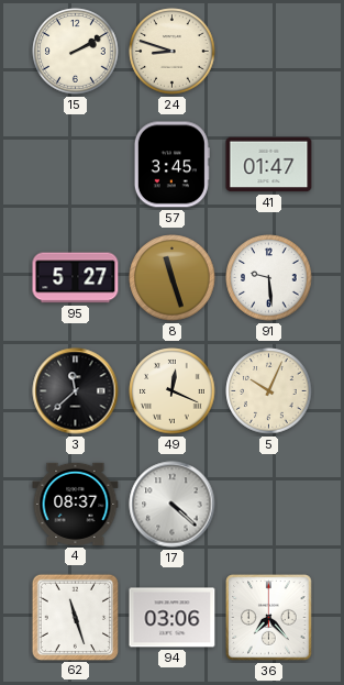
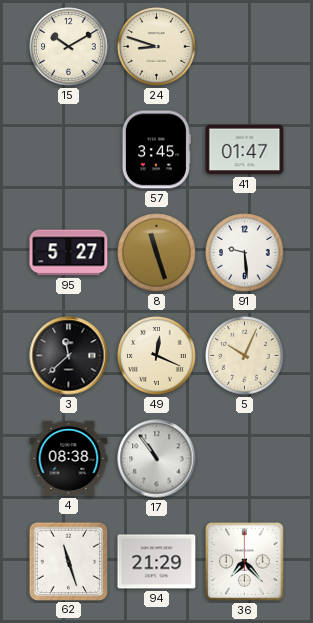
15: 2:10 -> 10:10 (69, 47)
4: 08:37 -> 08:38 (69, 458)
17: 4:22 -> 10:54 (157, 459)
94: 03:06 -> 21:29 (157, 562)
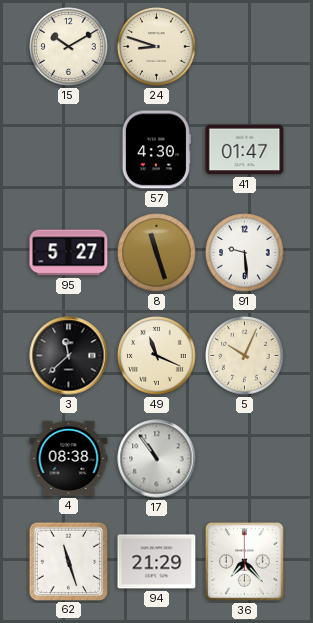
57: 3:45 -> 4:30 (156, 150)
49: 12:19 -> 11:19 (157, 356)
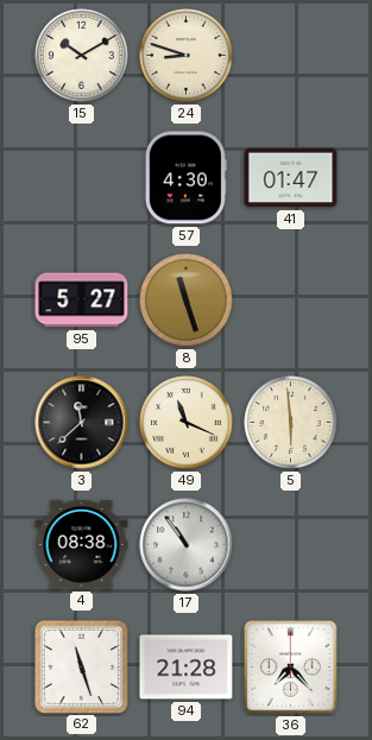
91: 9:29 -> none (245, 253)
5: 10:04 -> 5:59 (291, 423)
94: 21:29 -> 21:28 (187, 668)
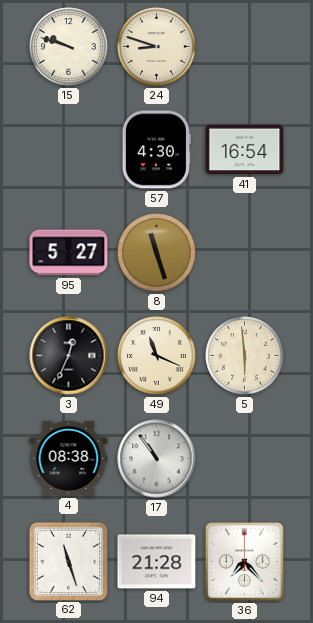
15: 10:10 -> 9:48 (69, 47)
41: 01:47 -> 16:54 (245, 150)
3: 11:38 -> 12:34 (69, 356)
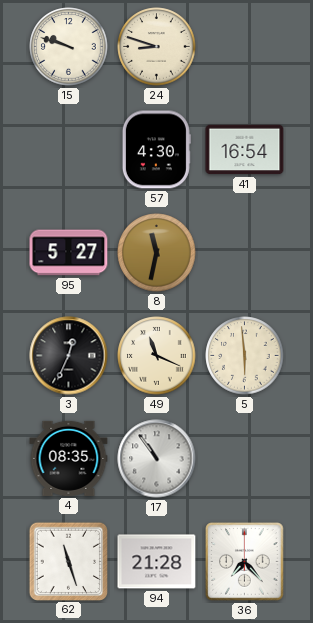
8: 11:27 -> 11:32 (157, 253)
4: 08:38 -> 08:35 (69, 458)
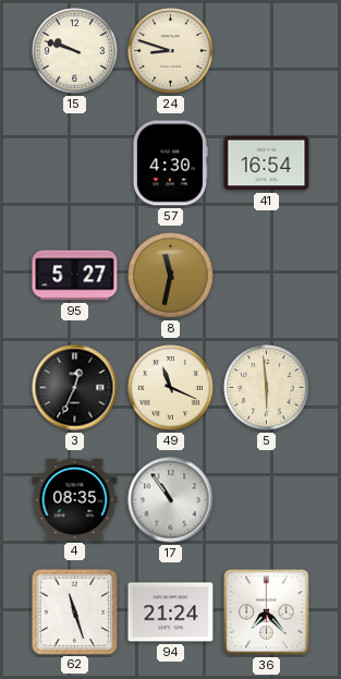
94: 21:28 -> 21:24 (171, 613)
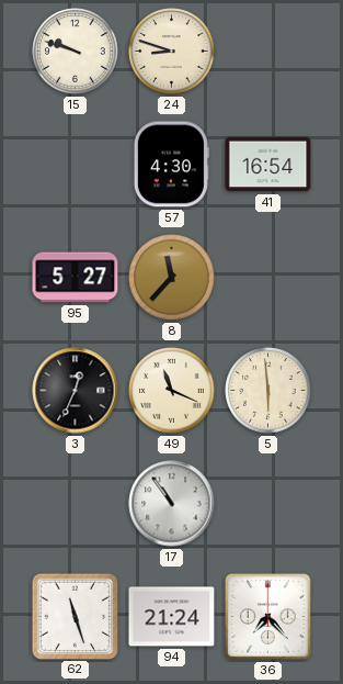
8: 11:32 -> 11:37 (172, 278)
4: 08:35 -> none (75, 499)
